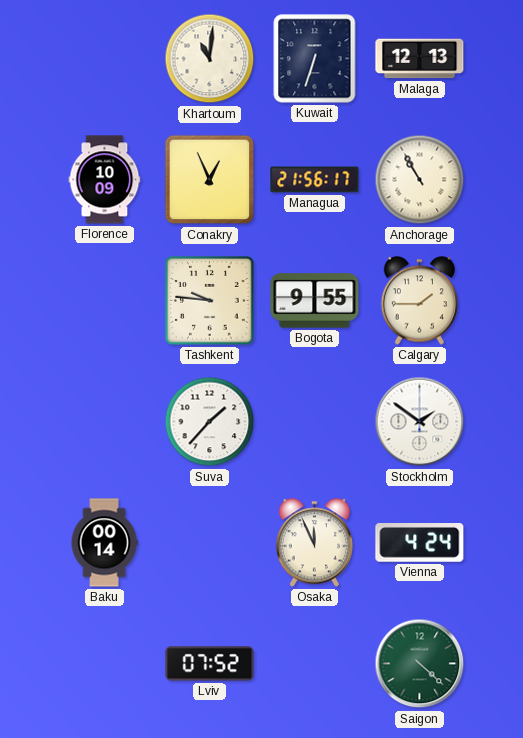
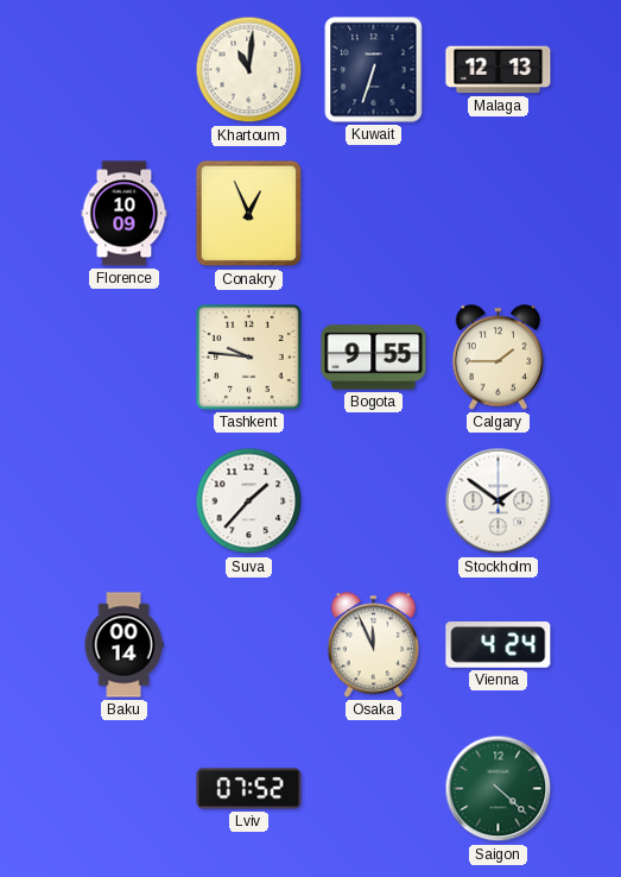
Managua: 21:56 -> none (315, 180)
Anchorage: 10:55 -> none (420, 180)
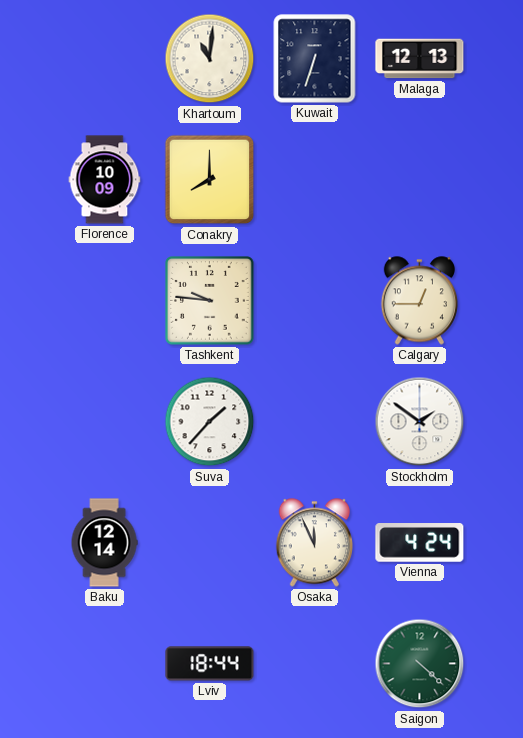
Conakry: 12:56 -> 8:00 (210, 180)
Bogota: 9:55 -> none (374, 358)
Calgary: 1:45 -> 12:45 (419, 301)
Baku: 00:14 -> 12:14 (104, 543)
Lviv: 07:52 -> 18:44 (210, 664)
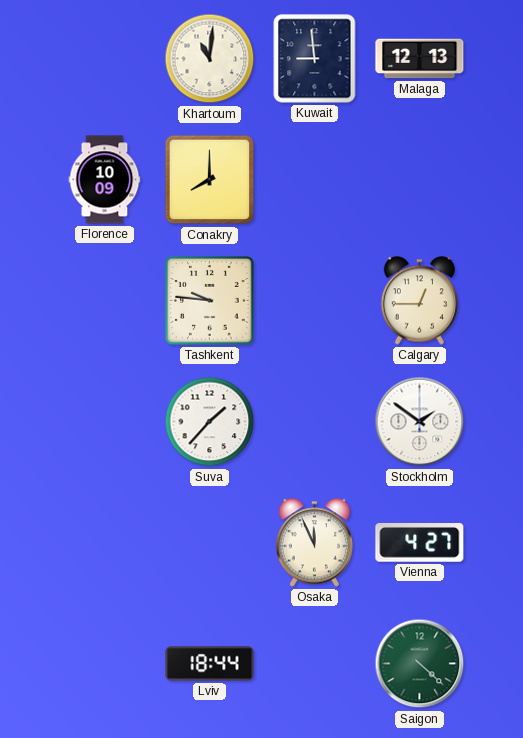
Kuwait: 6:33 -> 8:59 (315, 59)
Baku: 12:14 -> none (104, 543)
Vienna: 4:24 -> 4:27 (420, 543)
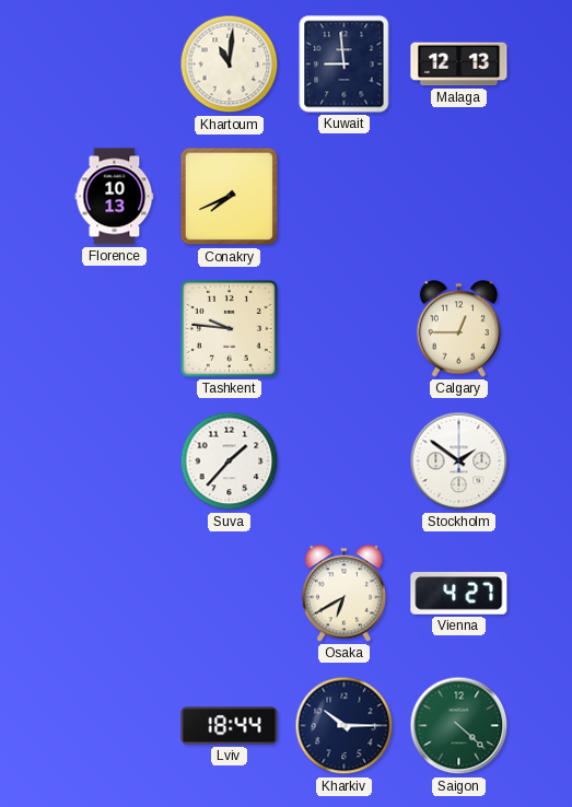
Florence: 10:09 -> 10:13 (115, 197)
Conakry: 8:00 -> 7:41 (230, 197)
Osaka: 11:56 -> 6:40 (343, 594)
Kharkiv: none -> 10:15 (345, 726)
